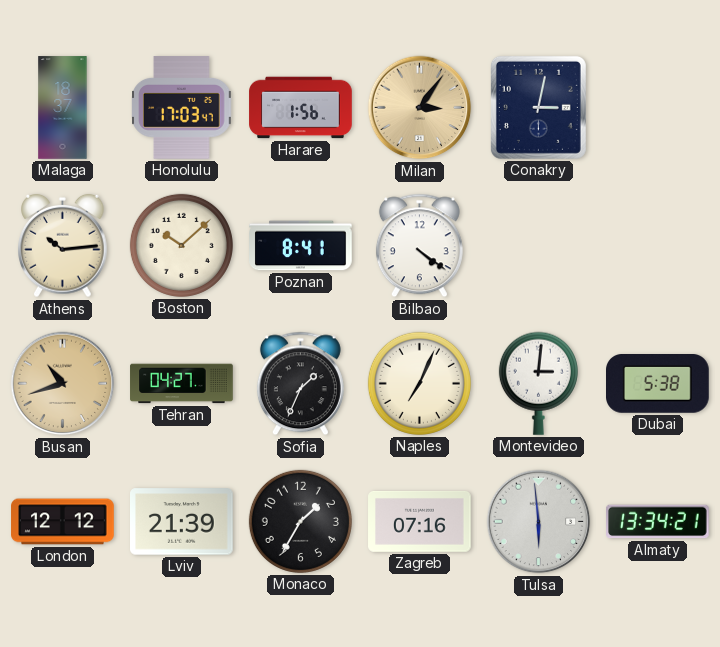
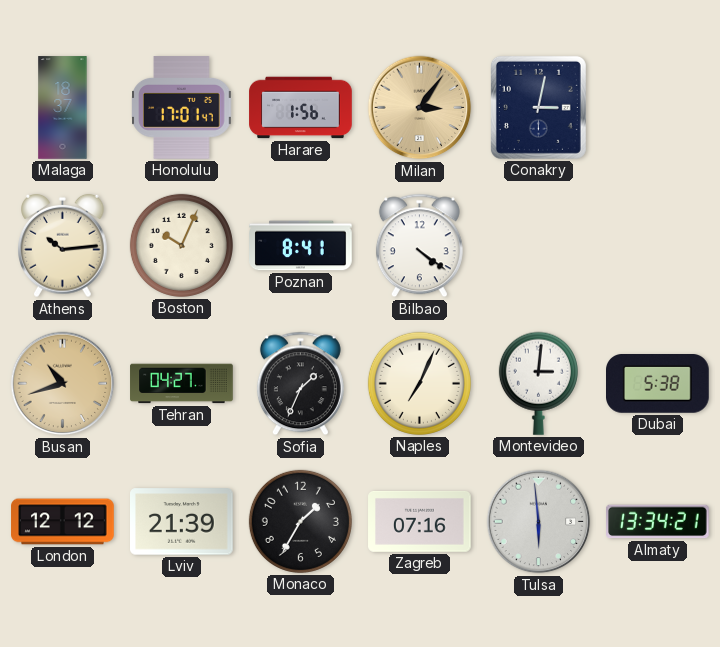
Honolulu: 17:03 -> 17:01 (182, 108)
Boston: 10:08 -> 10:04 (181, 245)
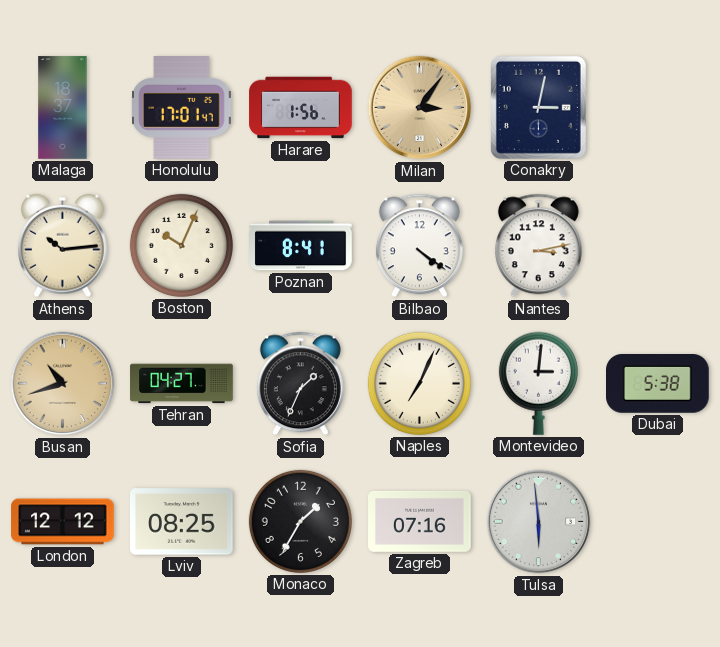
Nantes: none -> 3:13 (538, 246)
Lviv: 21:39 -> 08:25 (182, 522)
Almaty: 13:34 -> none (658, 522)
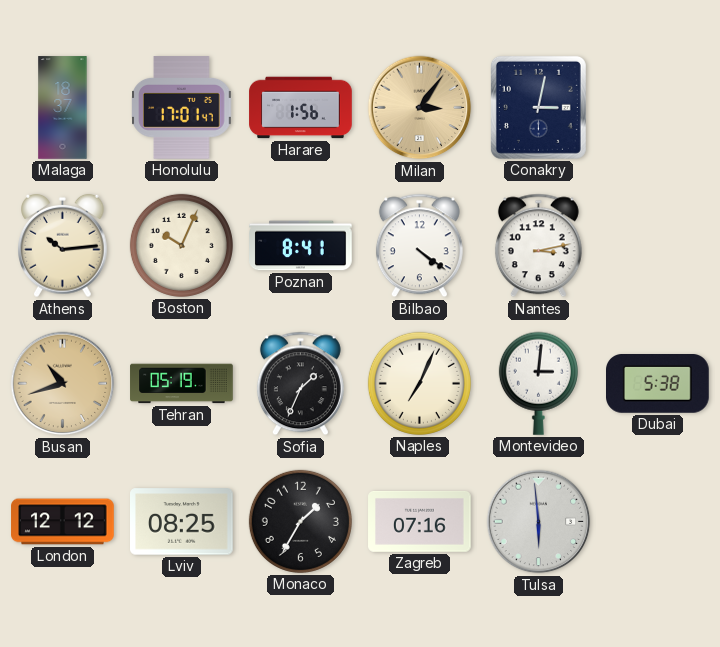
Tehran: 04:27 -> 05:19 (182, 384)
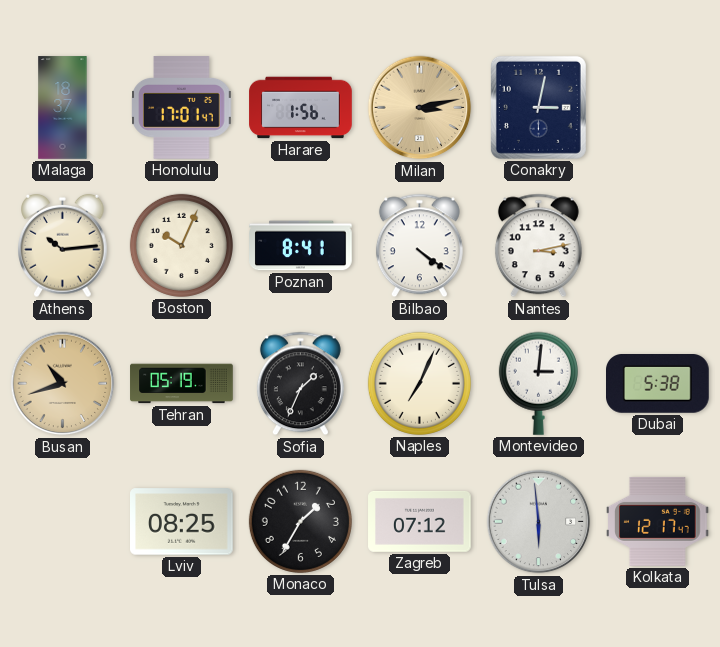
Milan: 3:06 -> 3:13 (420, 108)
London: 12:12 -> none (63, 522)
Zagreb: 07:16 -> 07:12 (420, 521)
Kolkata: none -> 12:17 (658, 521)
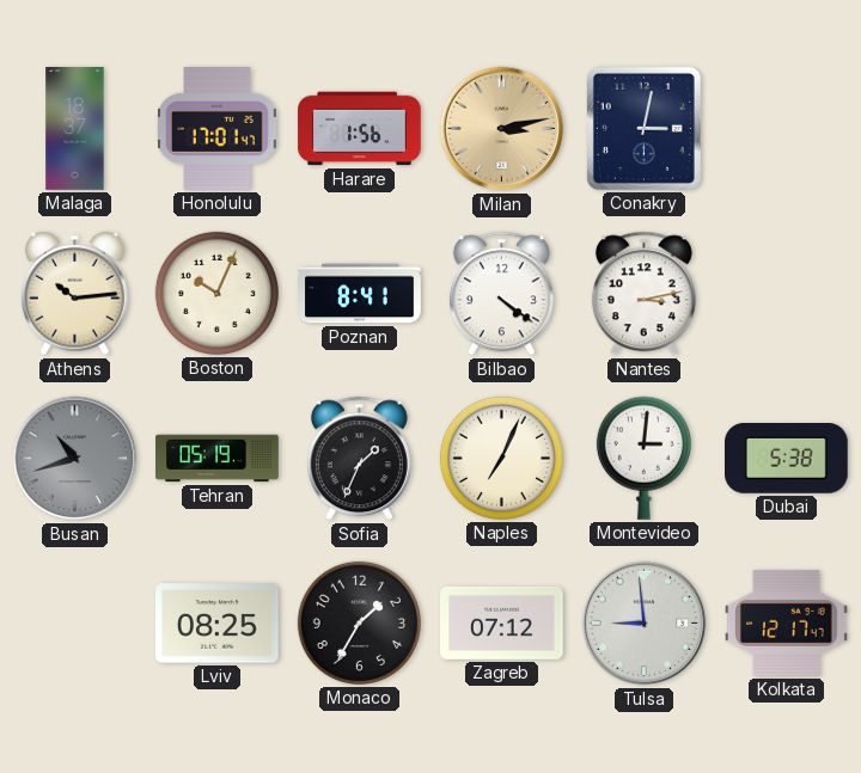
Busan dial: champagne -> grey (75, 459)
Tulsa: 5:59 -> 8:59 (645, 624)
